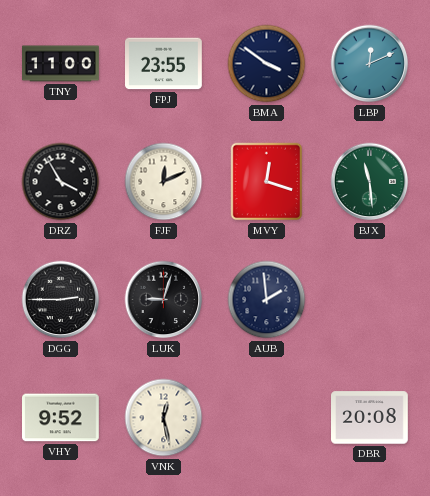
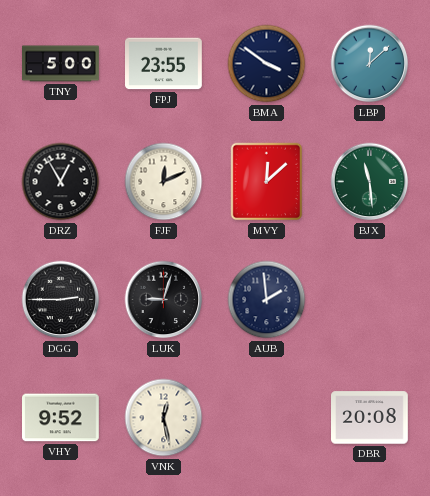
TNY: 11:00 -> 5:00 (61, 64)
LBP: 12:11 -> 12:08 (370, 64)
DRZ: 3:55 -> 12:55 (61, 182)
MVY: 12:18 -> 12:08 (267, 182)
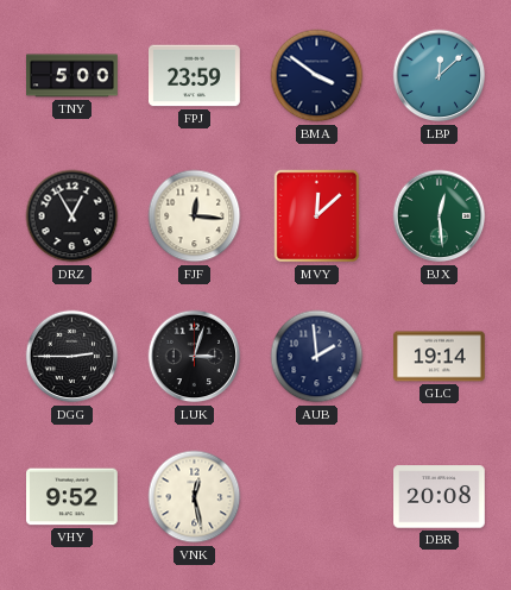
FPJ: 23:55 -> 23:59 (195, 76)
FJF: 12:11 -> 12:16 (195, 216)
BJX: 11:29 -> 12:29 (440, 216)
LUK: 9:03 -> 3:03 (195, 357)
GLC: none -> 19:14 (440, 357)
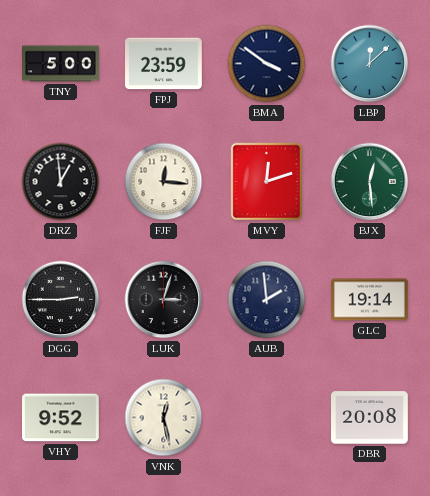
DRZ: 12:55 -> 12:59 (61, 182)
MVY: 12:08 -> 12:12 (267, 182)
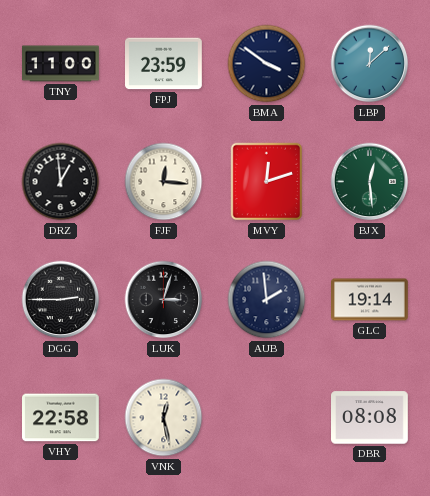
TNY: 5:00 -> 11:00 (61, 64)
VHY: 9:52 -> 22:58 (61, 418)
DBR: 20:08 -> 08:08 (370, 418)
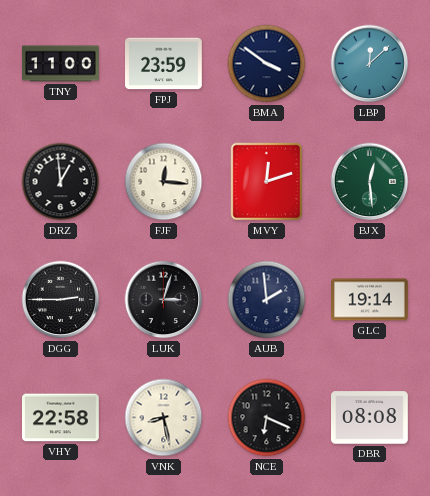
VNK: 12:28 -> 8:28 (164, 418)
NCE: none -> 6:19 (267, 418)
